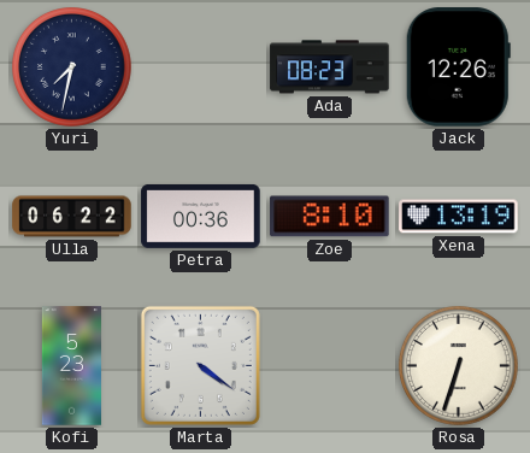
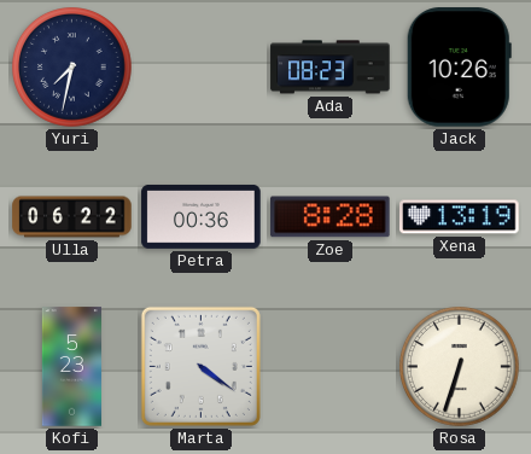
Jack: 12:26 -> 10:26 (459, 68)
Zoe: 8:10 -> 8:28 (331, 217)
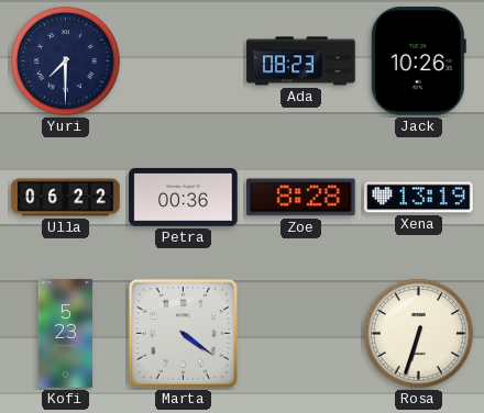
Yuri: 7:32 -> 7:30 (66, 62)
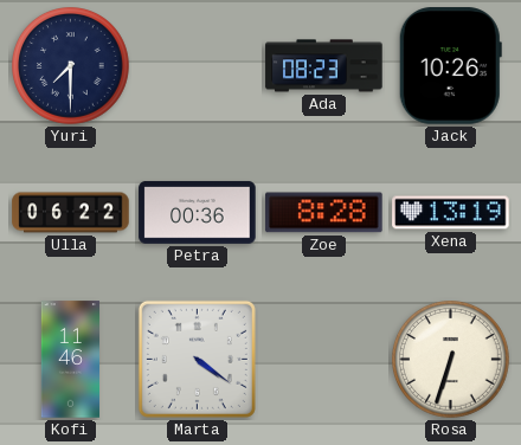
Kofi: 5:23 -> 11:46 (70, 360)
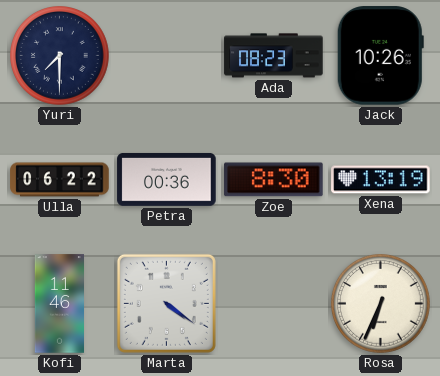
Zoe: 8:28 -> 8:30 (274, 180)
Rosa: 6:33 -> 6:34 (381, 304)
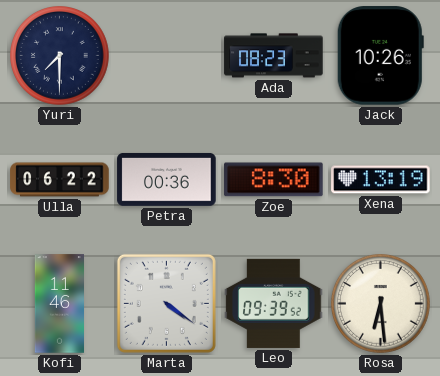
Leo: none -> 09:39 (274, 303)
Rosa: 6:34 -> 6:29 (381, 304)
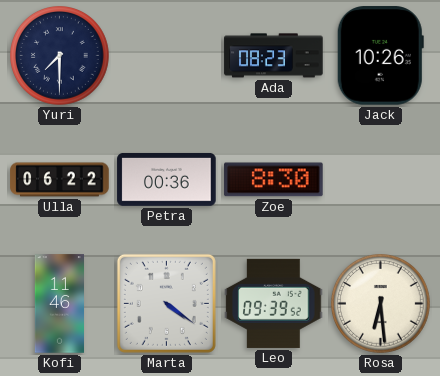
Xena: 13:19 -> none (381, 180)
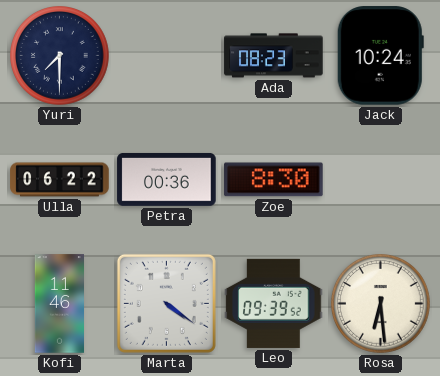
Jack: 10:26 -> 10:24 (380, 56)
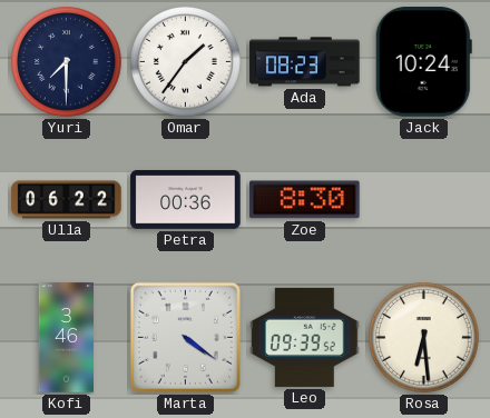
Omar: none -> 1:36 (186, 62)
Kofi: 11:46 -> 3:46 (66, 338)
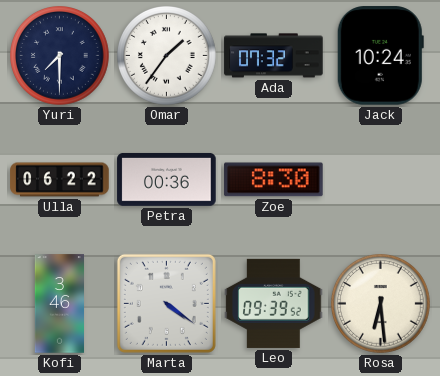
Ada: 08:23 -> 07:32 (274, 56)
